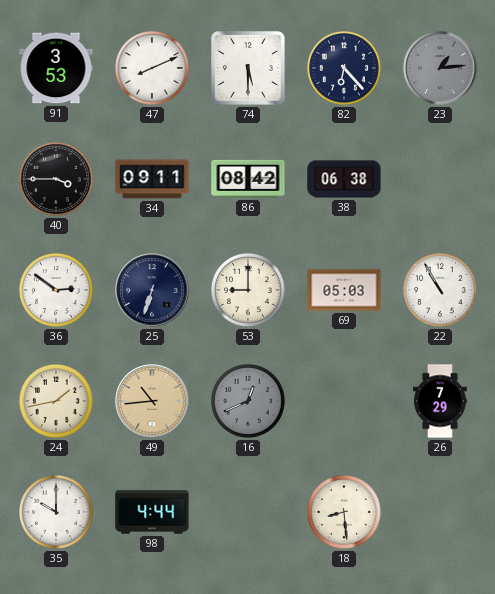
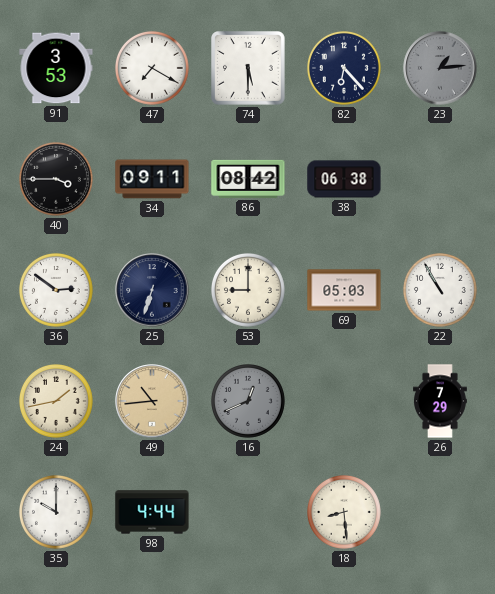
47: 8:11 -> 7:20 (153, 69)
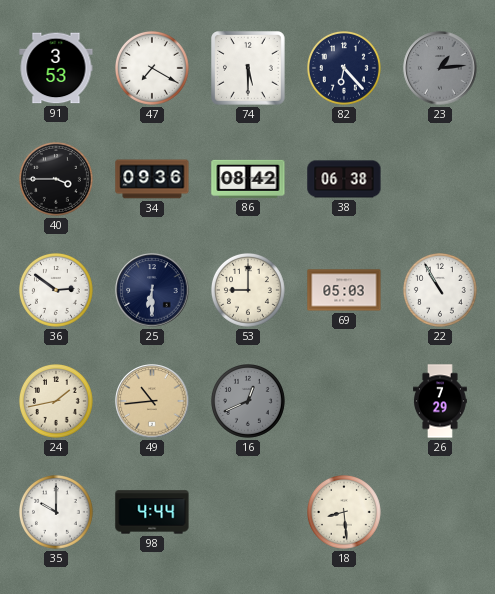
34: 09:11 -> 09:36 (152, 179)
25: 6:33 -> 6:30 (152, 290)
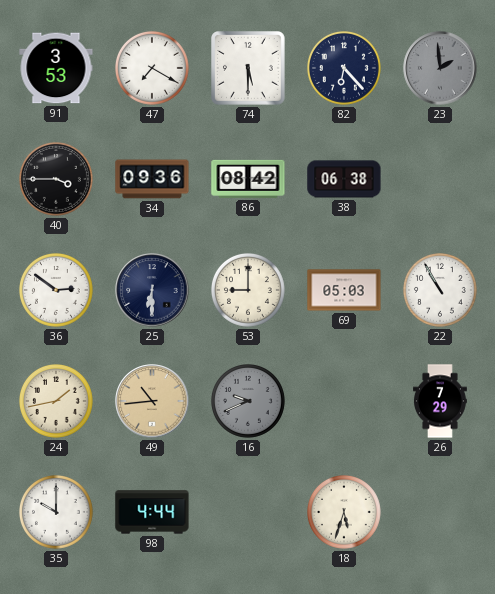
23: 1:14 -> 1:59 (440, 68)
16: 12:41 -> 9:41 (249, 402)
18: 8:29 -> 5:33 (345, 513)
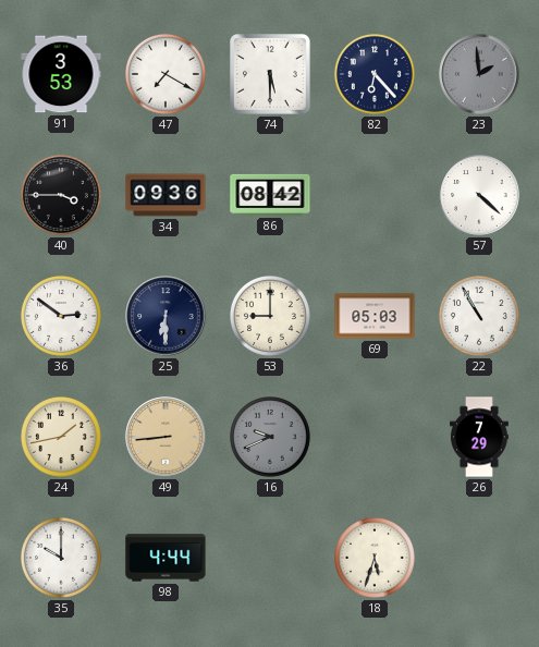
38: 06:38 -> none (344, 179)
57: none -> 4:22 (479, 195)
49: 10:44 -> 8:44 (166, 437)
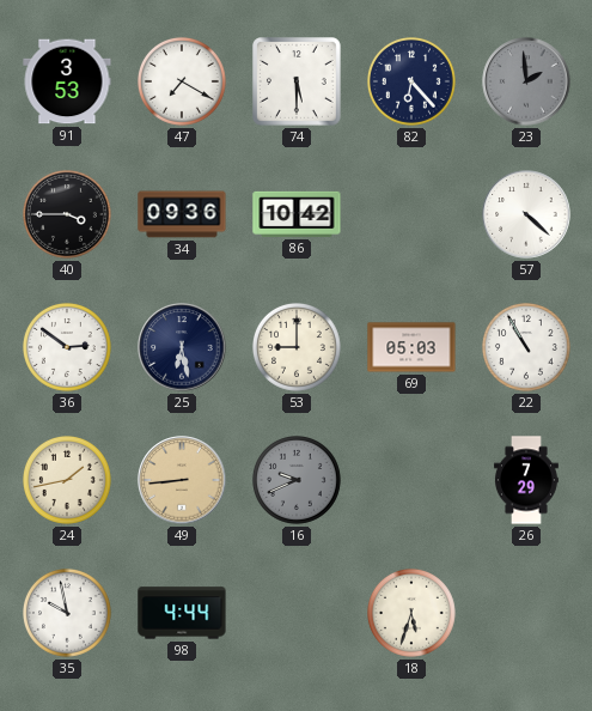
86: 08:42 -> 10:42 (297, 214)
25: 6:30 -> 6:28 (182, 347)
35: 10:00 -> 9:58 (68, 614)
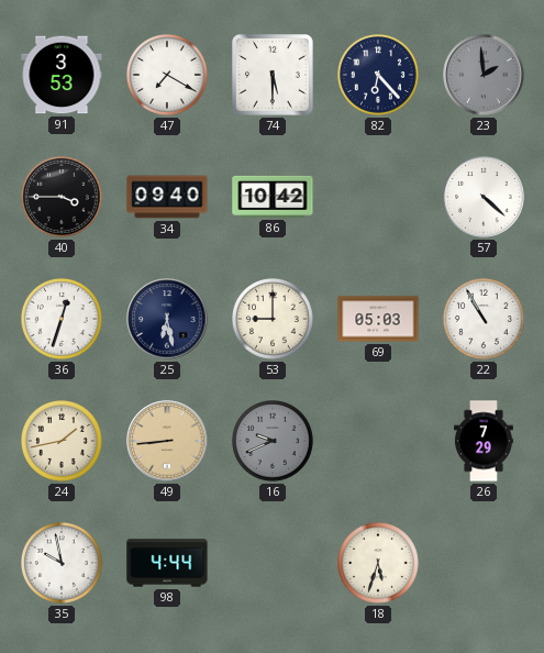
34: 09:36 -> 09:40 (167, 197)
36: 2:51 -> 12:33 (63, 320)
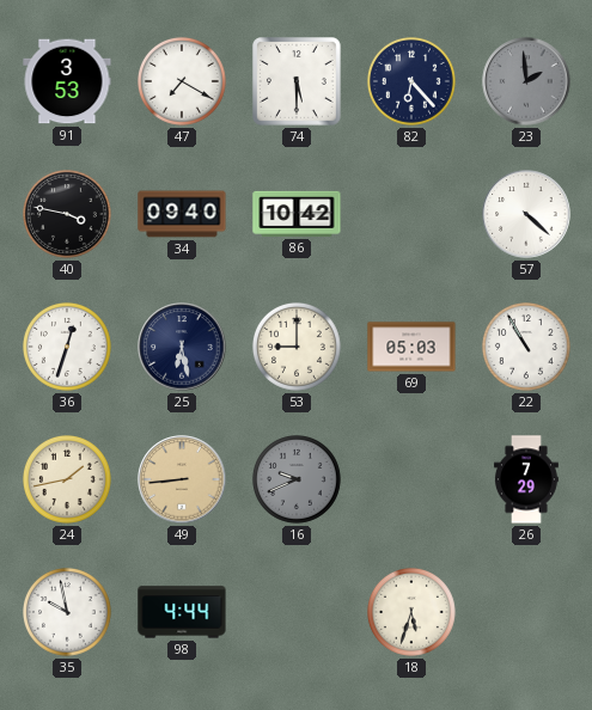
40: 3:45 -> 3:47 (68, 215)
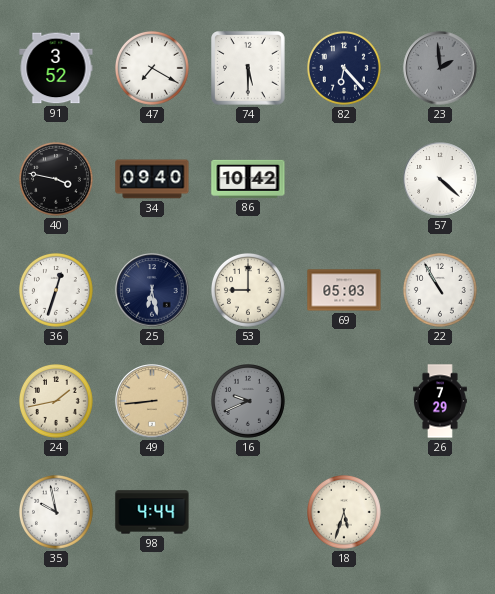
91: 3:53 -> 3:52 (56, 68)
